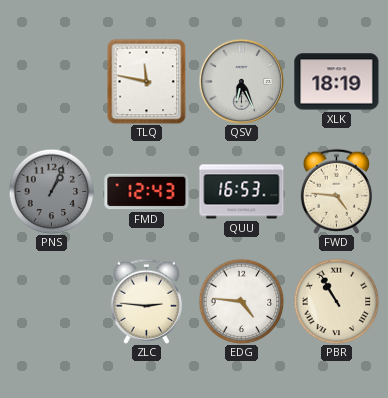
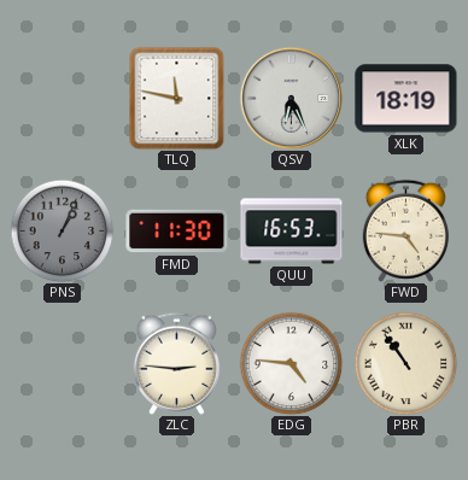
FMD: 12:43 -> 11:30 (177, 232)
PBR: 10:55 -> 10:54 (405, 363)
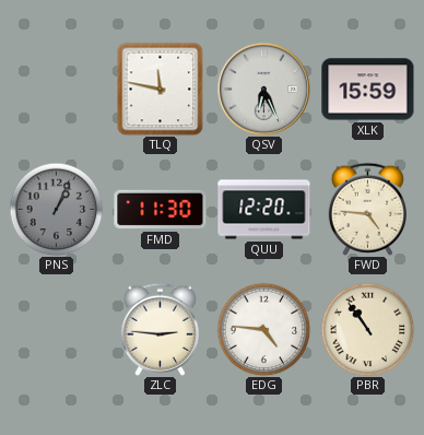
XLK: 18:19 -> 15:59 (368, 90)
QUU: 16:53 -> 12:20 (264, 210)
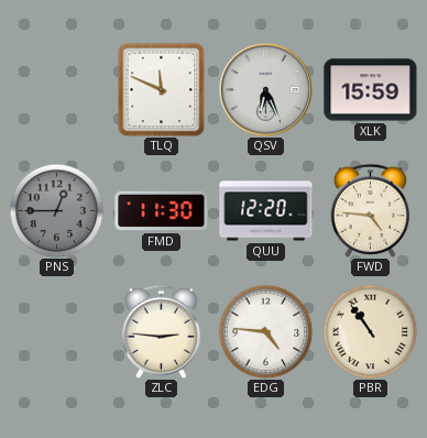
TLQ: 11:47 -> 11:49 (162, 89)
PNS: 1:04 -> 12:45 (56, 210)
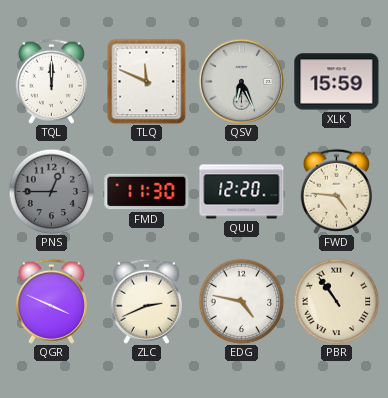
TQL: none -> 12:00 (51, 81)
QGR: none -> 3:49 (51, 301)
ZLC: 2:46 -> 2:41 (146, 301)
EDG: 4:46 -> 4:47 (241, 301)
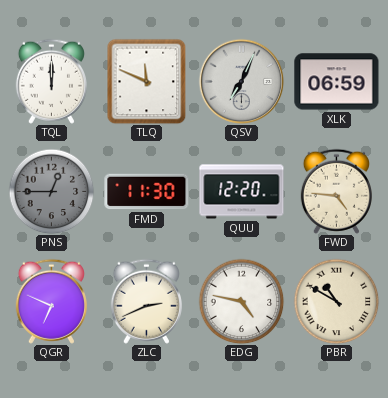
QSV: 6:26 -> 7:04 (241, 81)
XLK: 15:59 -> 06:59 (337, 82)
QGR: 3:49 -> 6:49 (51, 301)
PBR: 10:54 -> 10:50 (336, 301)
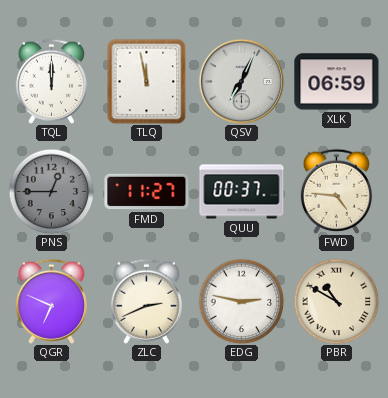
TLQ: 11:49 -> 11:58 (147, 81)
FMD: 11:30 -> 11:27 (147, 192)
QUU: 12:20 -> 00:37 (242, 192)
EDG: 4:47 -> 2:47 (241, 301)
